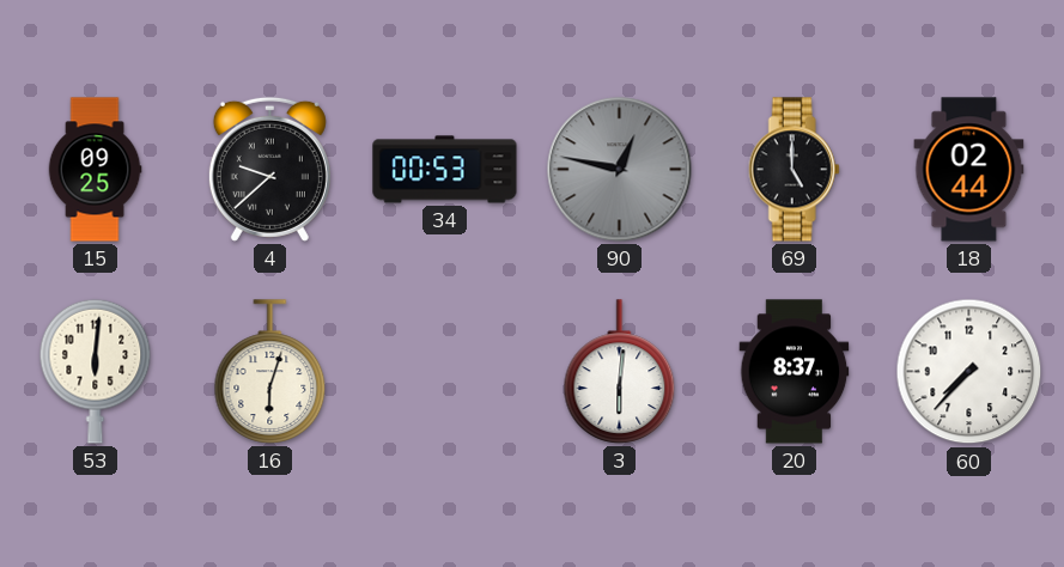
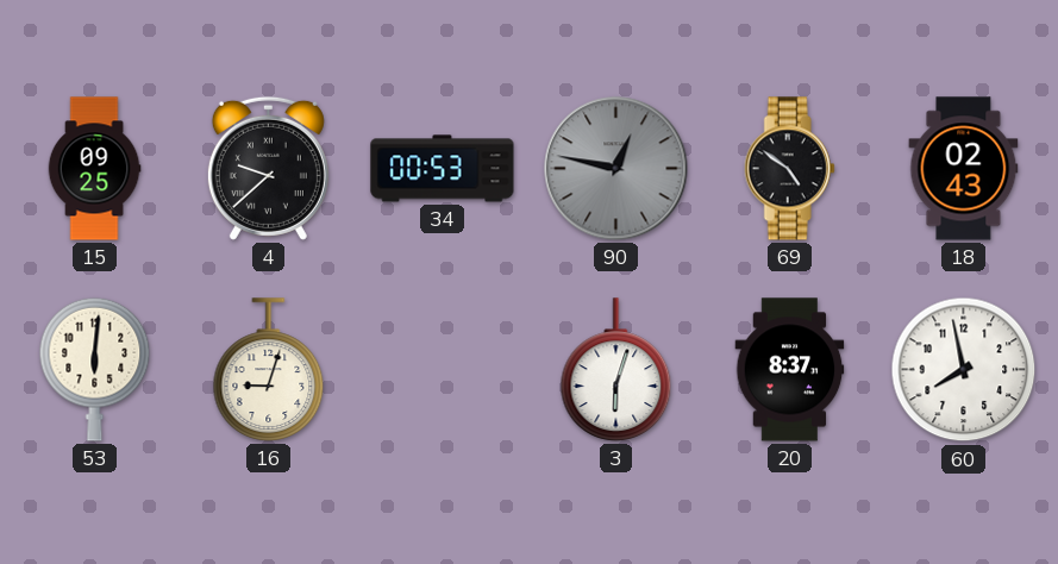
69: 5:00 -> 4:51 (789, 169)
18: 02:44 -> 02:43 (964, 169)
16: 6:03 -> 9:03 (269, 370)
3: 6:01 -> 6:03 (616, 370)
60: 7:37 -> 7:58 (964, 370)
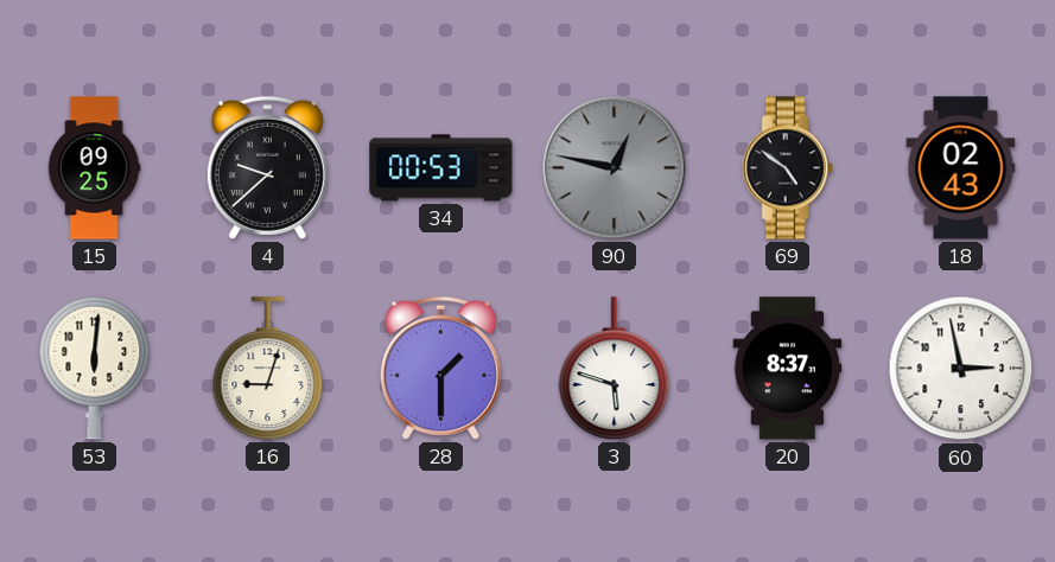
28: none -> 1:30 (440, 368)
3: 6:03 -> 5:48 (615, 369)
60: 7:58 -> 2:58 (961, 369)
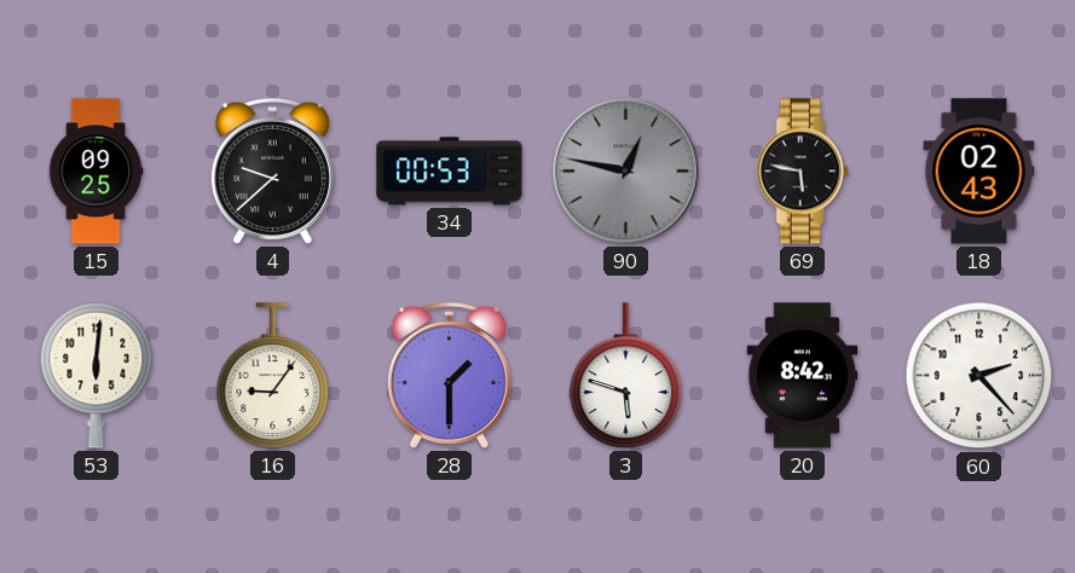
69: 4:51 -> 5:47 (802, 172)
16: 9:03 -> 9:06 (273, 376)
20: 8:37 -> 8:42 (803, 376)
60: 2:58 -> 2:23 (979, 376)
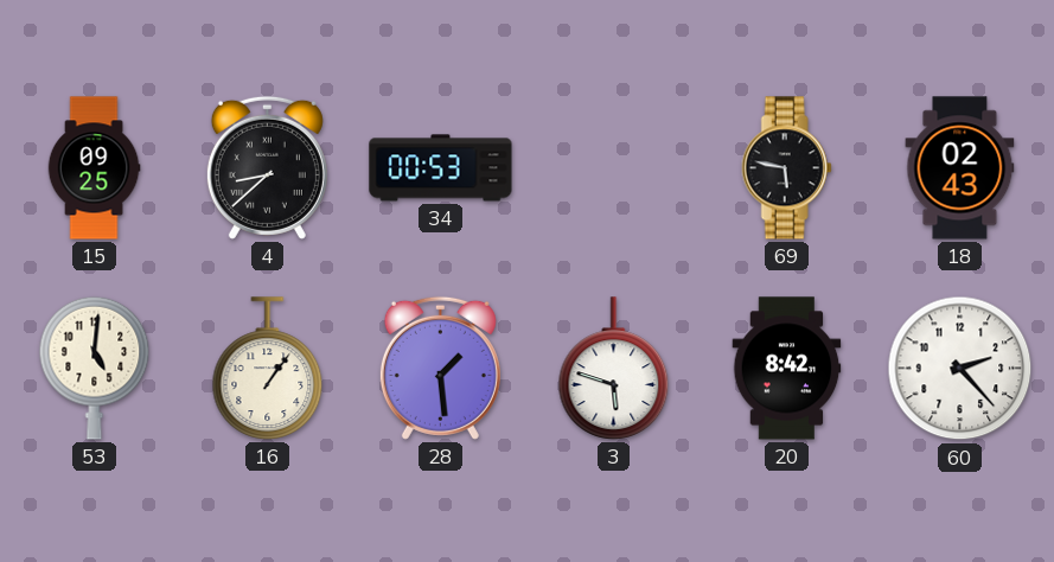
4: 9:38 -> 8:38 (267, 167)
90: 12:47 -> none (626, 172)
53: 6:01 -> 5:01 (95, 368)
16: 9:06 -> 1:06 (268, 369)
28: 1:30 -> 1:29 (440, 368)
